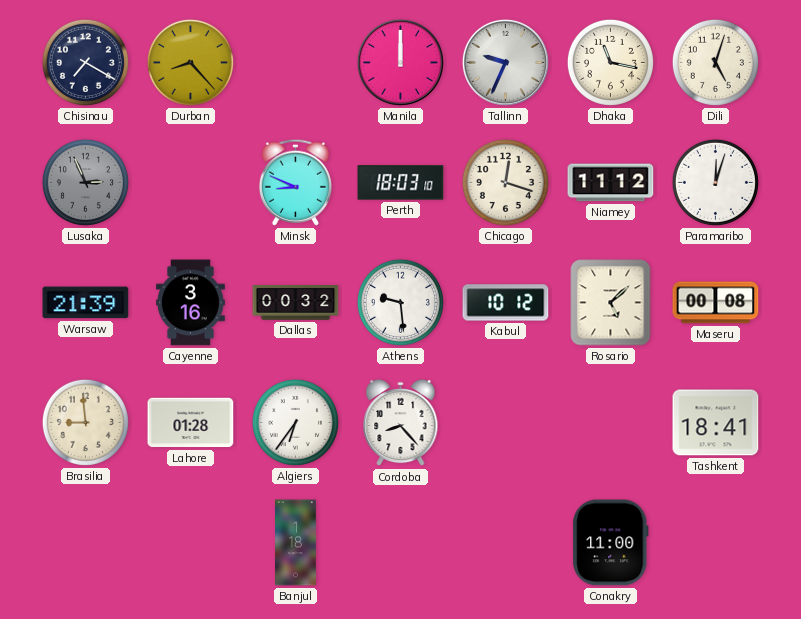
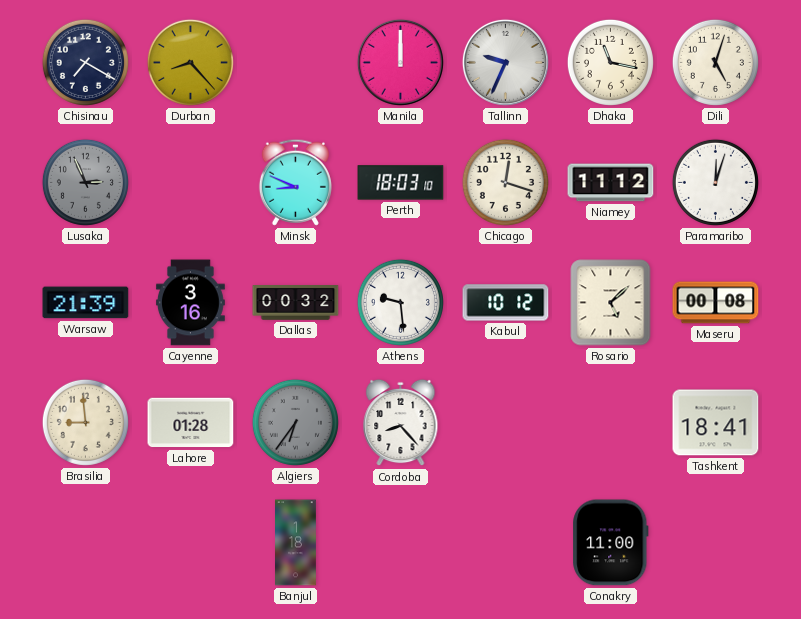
Algiers dial: white -> grey (295, 422)
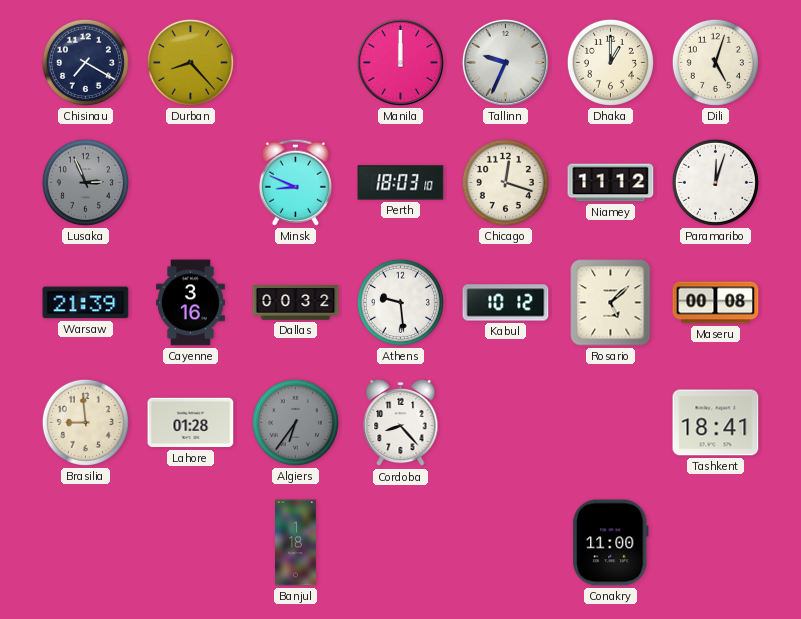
Dhaka: 11:17 -> 1:00 (610, 62)
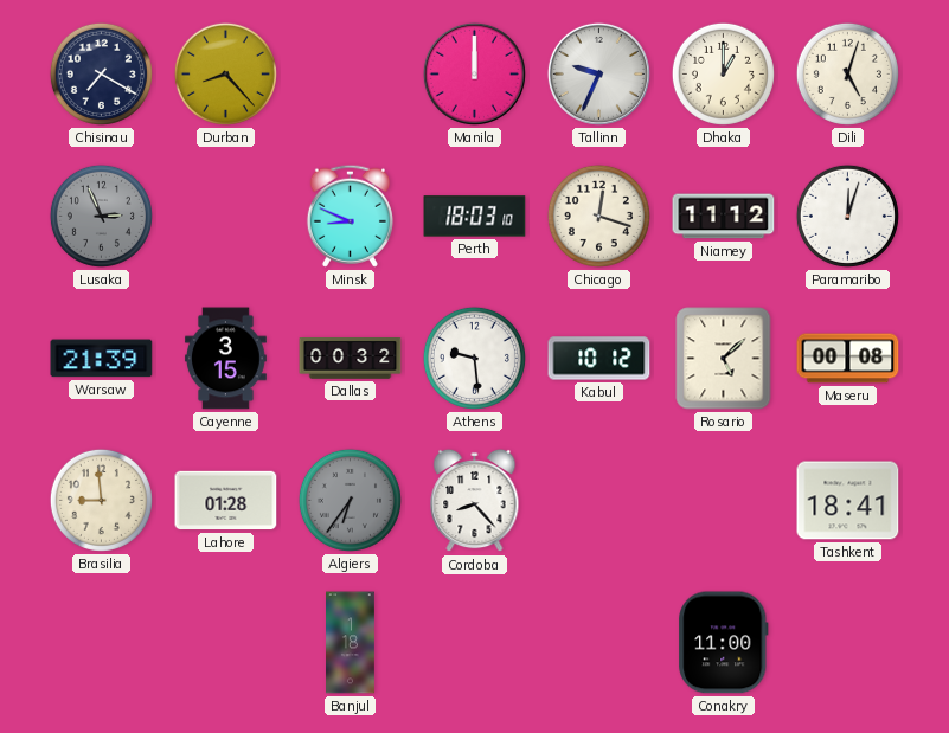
Cayenne: 3:16 -> 3:15 (225, 359)
